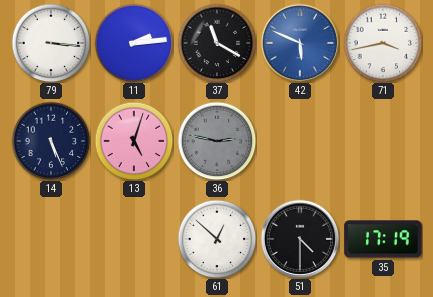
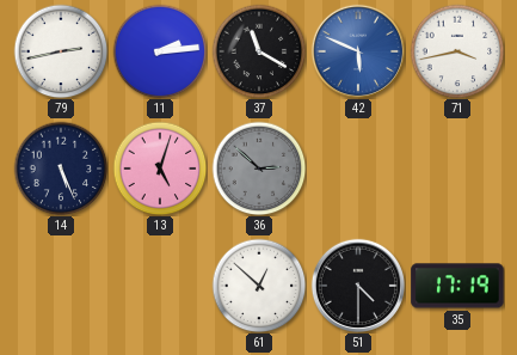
79: 3:16 -> 2:43 (61, 51)
36: 2:47 -> 2:52 (259, 169)
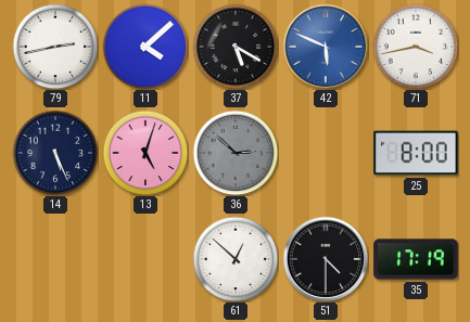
11: 2:14 -> 4:08 (145, 47)
37: 11:20 -> 5:20 (236, 47)
25: none -> 8:00 (416, 153)
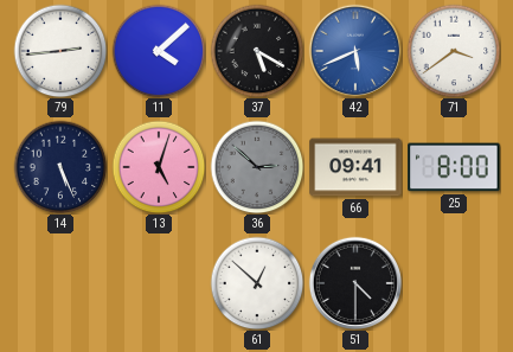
79: 2:43 -> 2:44 (60, 51)
42: 5:49 -> 5:41 (354, 50)
71: 3:43 -> 3:39 (454, 51)
66: none -> 09:41 (355, 167)
35: 17:19 -> none (416, 259)
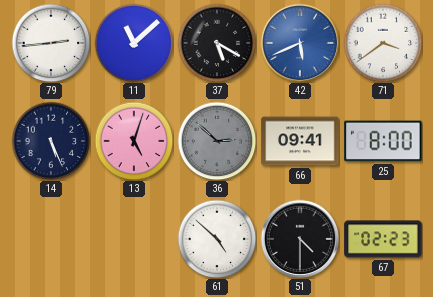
11: 4:08 -> 11:08 (134, 43)
61: 12:52 -> 4:52 (217, 239)
67: none -> 02:23 (383, 239)
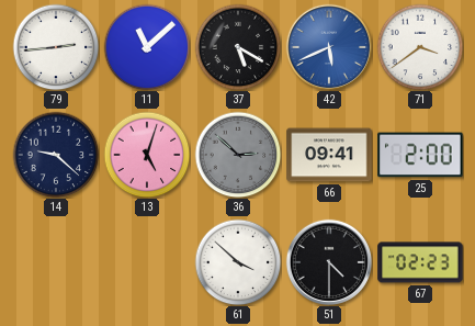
14: 5:26 -> 9:22 (56, 155)
25: 8:00 -> 2:00 (420, 155)
61: 4:52 -> 3:52 (238, 262)
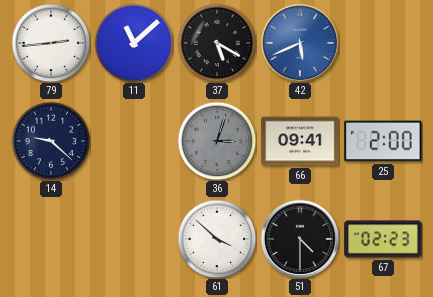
71: 3:39 -> none (420, 47)
13: 5:03 -> none (147, 155)
36: 2:52 -> 3:03 (217, 141)
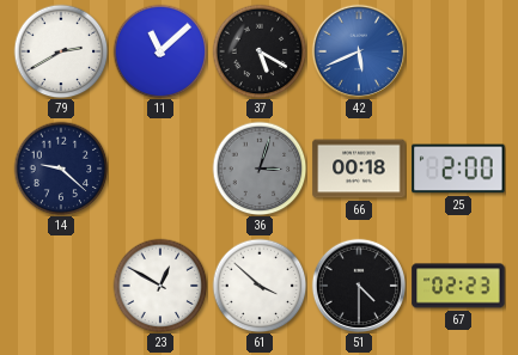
79: 2:44 -> 2:40 (61, 51)
66: 09:41 -> 00:18 (359, 169)
23: none -> 12:50 (160, 286)
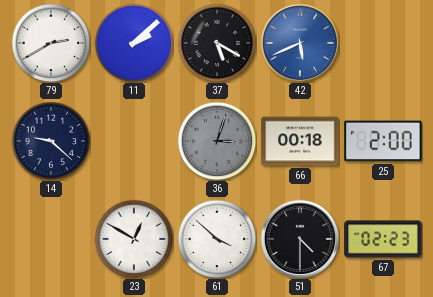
11: 11:08 -> 2:08 (134, 43)
